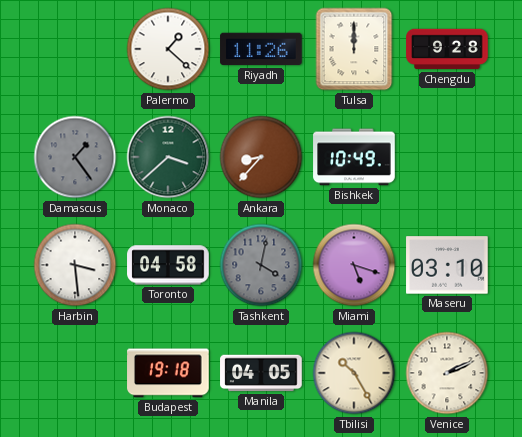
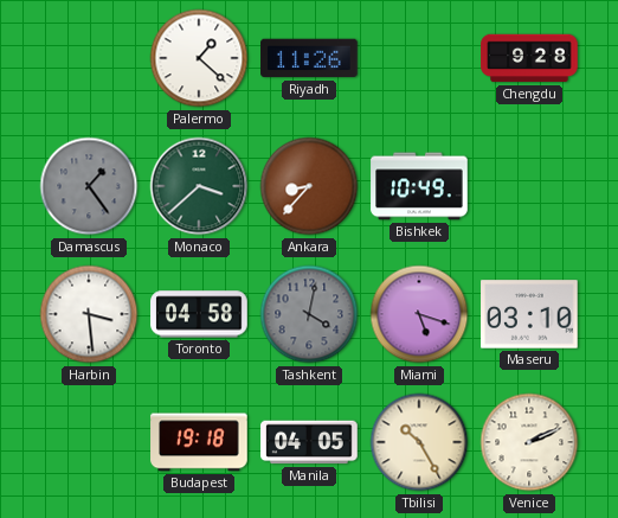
Tulsa: 12:00 -> none (354, 49)
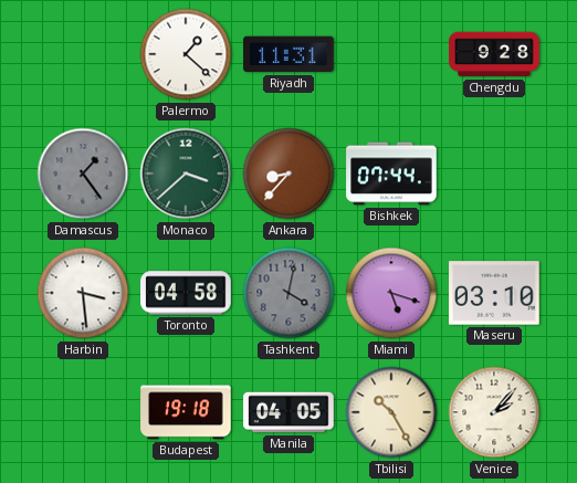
Riyadh: 11:26 -> 11:31 (288, 54)
Bishkek: 10:49 -> 07:44 (391, 174)
Venice: 2:11 -> 2:07 (494, 412)
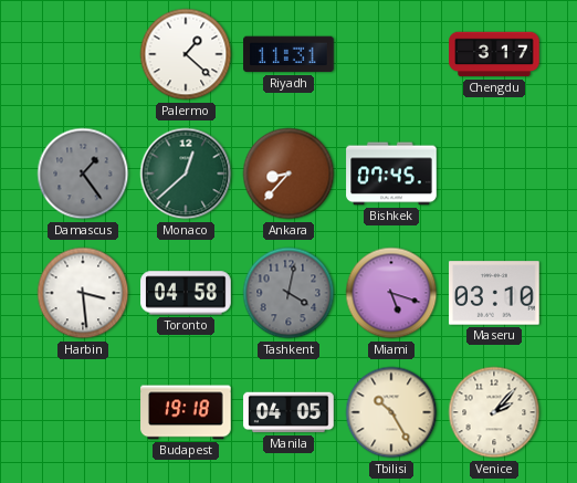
Chengdu: 9:28 -> 3:17 (494, 54)
Monaco: 3:38 -> 12:38 (186, 174)
Bishkek: 07:44 -> 07:45 (391, 174)
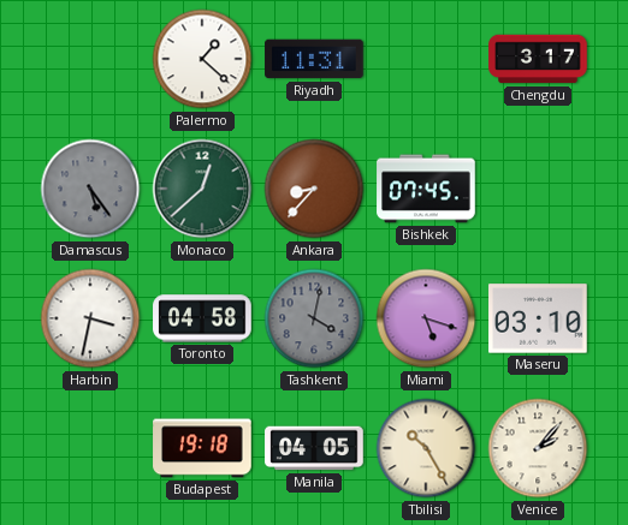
Damascus: 1:24 -> 5:24 (90, 189)
Harbin: 3:29 -> 3:32 (90, 318)
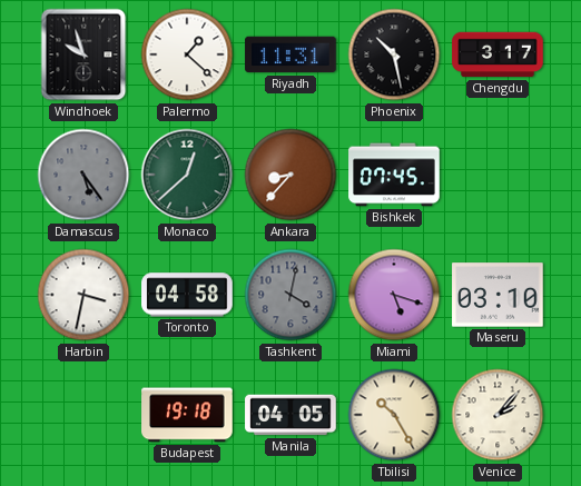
Windhoek: none -> 9:57 (83, 54)
Phoenix: none -> 10:28 (394, 54)
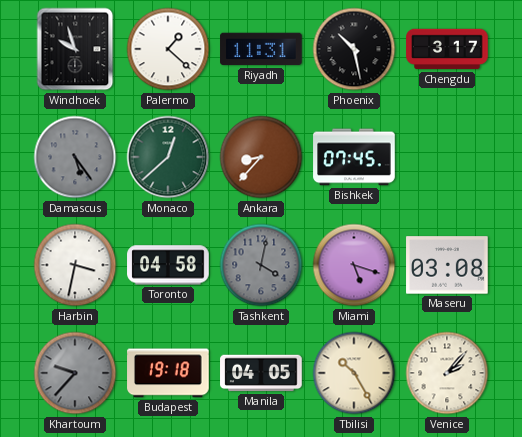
Maseru: 03:10 -> 03:08 (447, 265)
Khartoum: none -> 9:37 (75, 373)
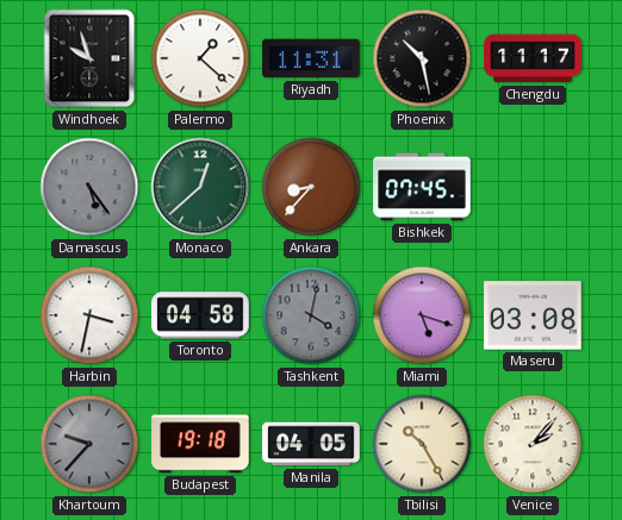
Chengdu: 3:17 -> 11:17 (533, 58)
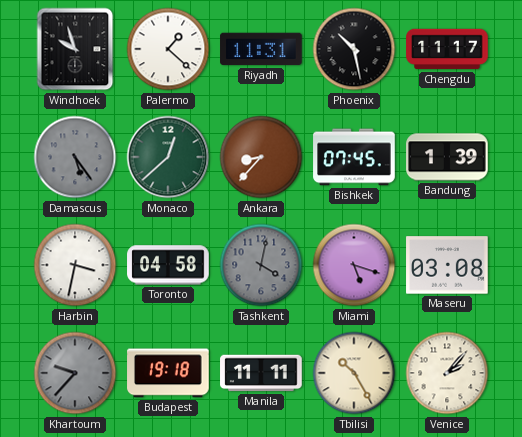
Bandung: none -> 1:39 (447, 157)
Manila: 04:05 -> 11:11 (261, 373)
